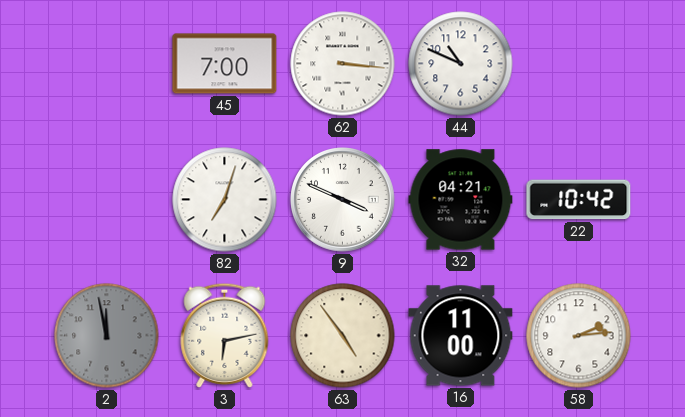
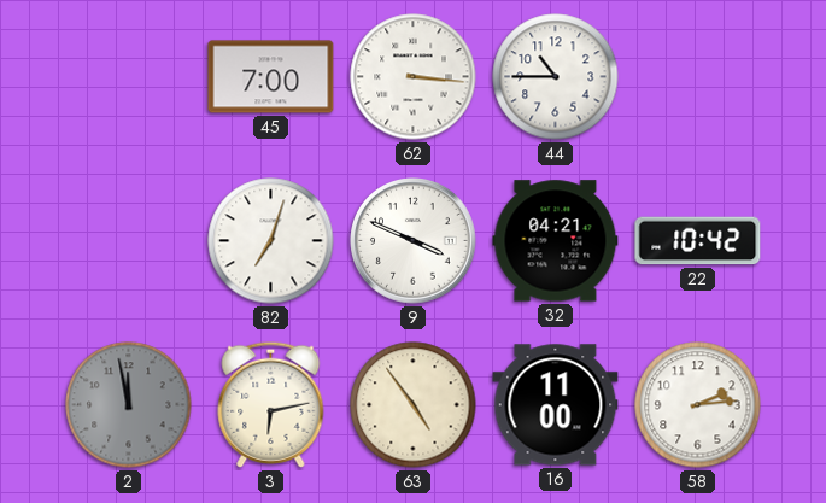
44: 10:49 -> 10:45 (556, 77)
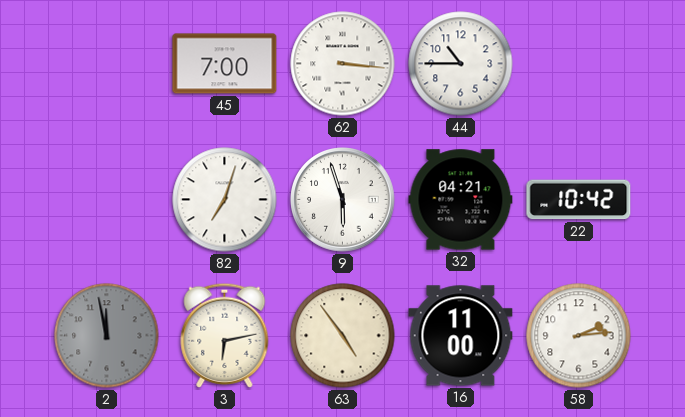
9: 3:49 -> 5:57 (343, 200)
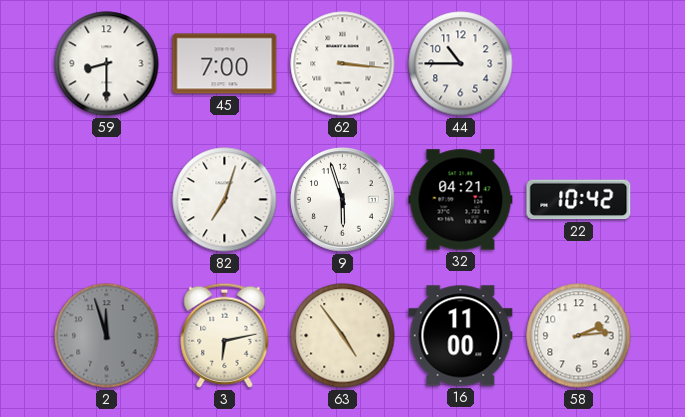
59: none -> 8:30 (107, 64)
2: 11:58 -> 11:57 (107, 336)
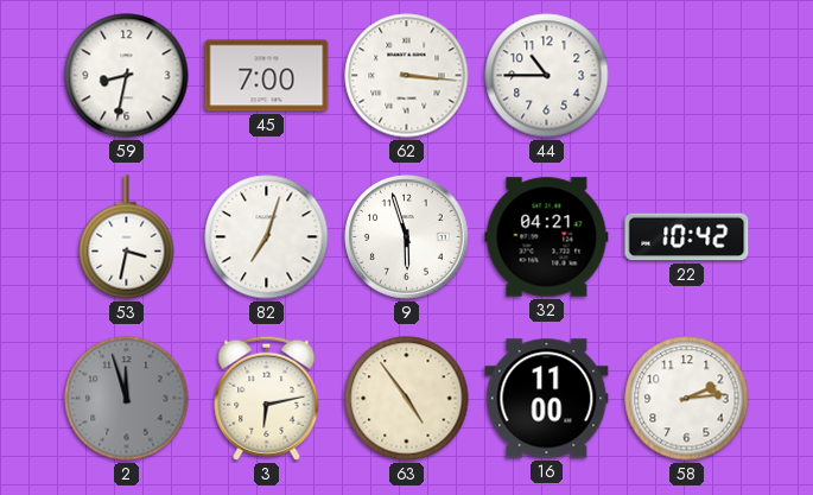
59: 8:30 -> 8:32 (127, 76)
53: none -> 3:32 (127, 237)
